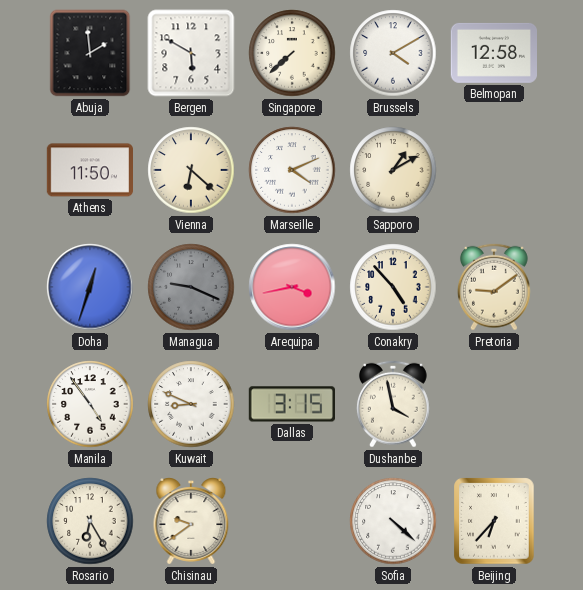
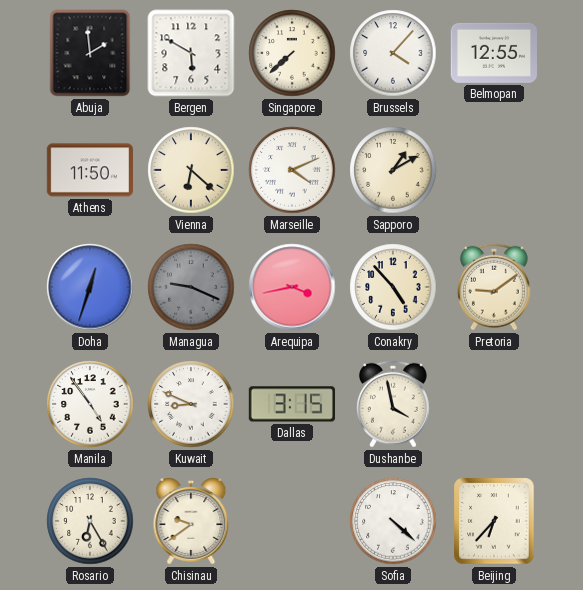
Brussels: 4:10 -> 4:07 (393, 53)
Belmopan: 12:58 -> 12:55 (493, 53)
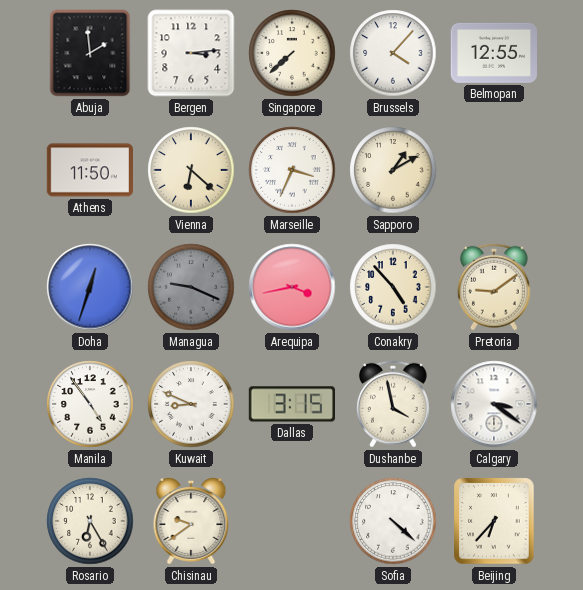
Bergen: 5:50 -> 3:14 (191, 53)
Marseille: 4:11 -> 3:34 (292, 170)
Calgary: none -> 3:21 (494, 404)
